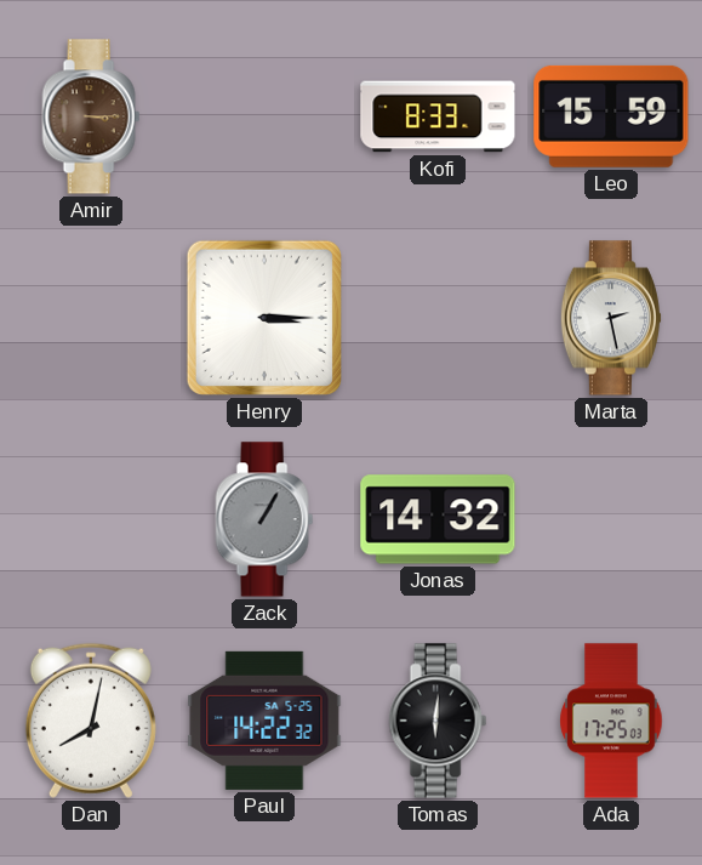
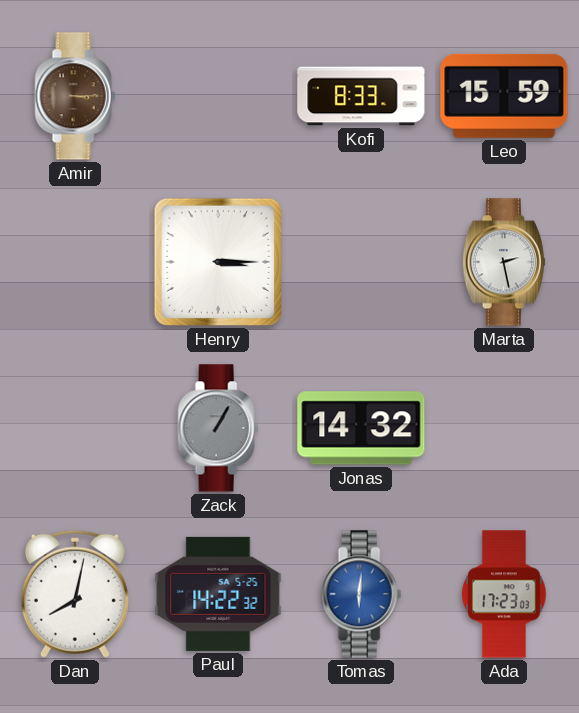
Tomas dial: black -> blue (361, 594)
Ada: 17:25 -> 17:23 (504, 594)
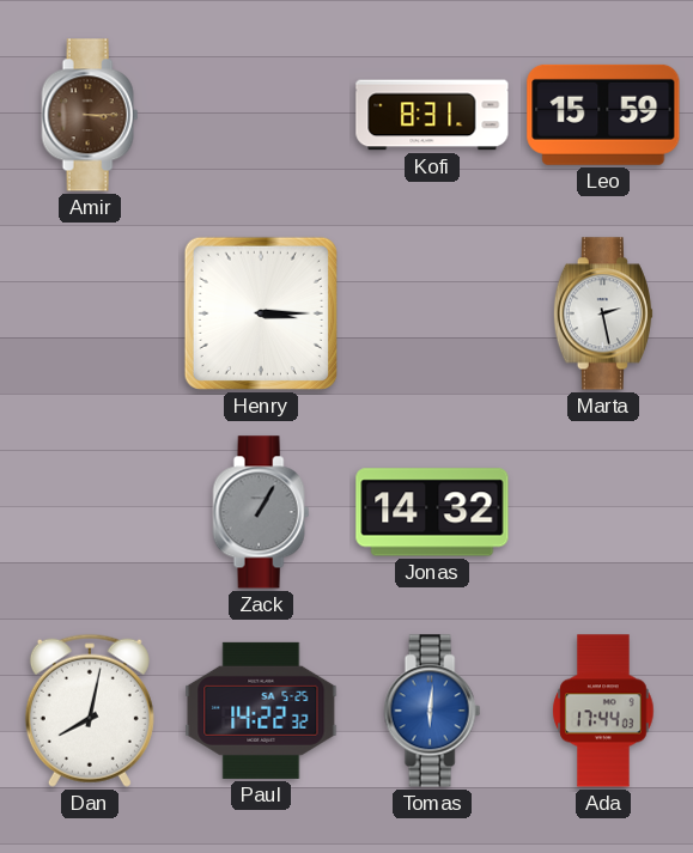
Kofi: 8:33 -> 8:31 (432, 115)
Ada: 17:23 -> 17:44 (603, 711)
